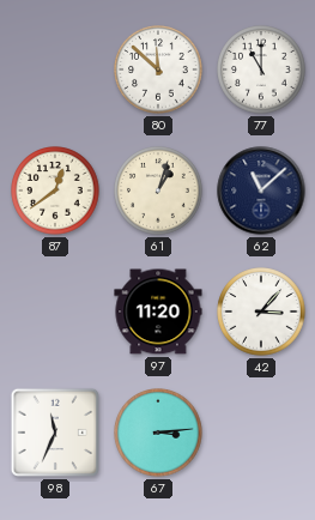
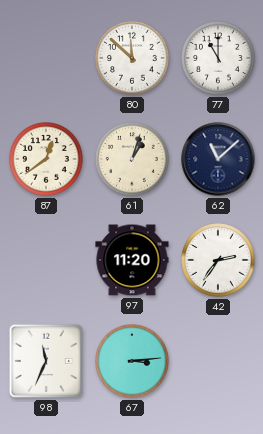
42: 3:07 -> 2:36 (218, 260)
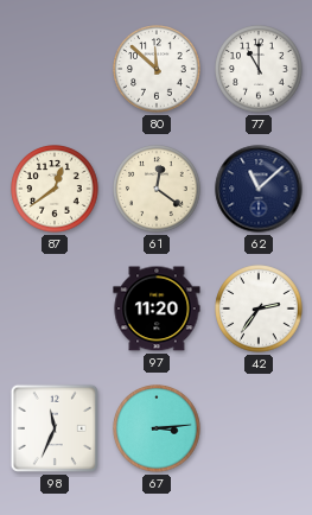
61: 1:03 -> 12:21 (157, 189)
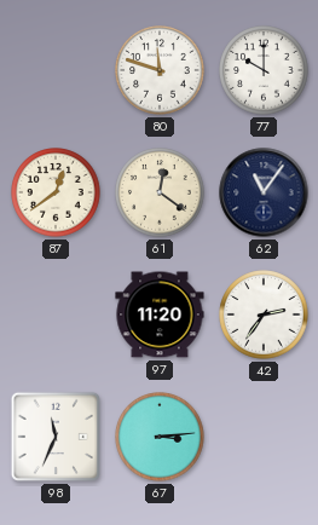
80: 11:52 -> 11:48 (160, 70)
77: 11:00 -> 10:00 (264, 70)
62: 11:08 -> 11:06 (264, 192)
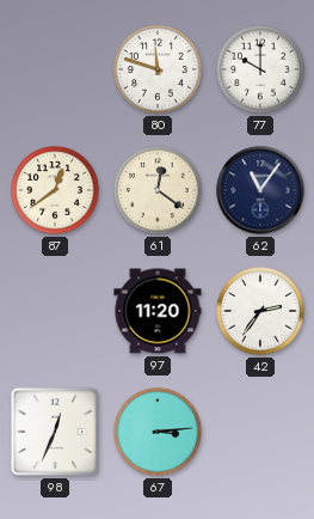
98: 11:34 -> 12:34 (55, 432)
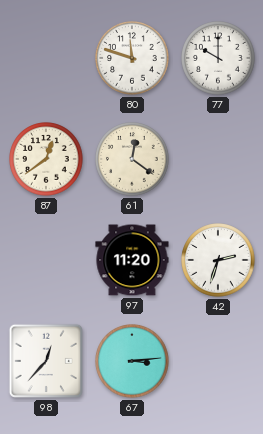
62: 11:06 -> none (260, 190)
42: 2:36 -> 2:33 (218, 260)
98: 12:34 -> 12:37 (46, 361)
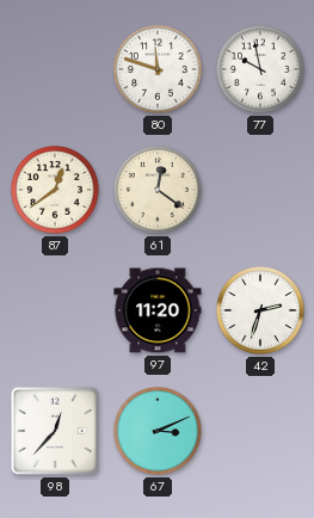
77: 10:00 -> 9:58 (260, 69)
67: 3:14 -> 3:11 (158, 431)
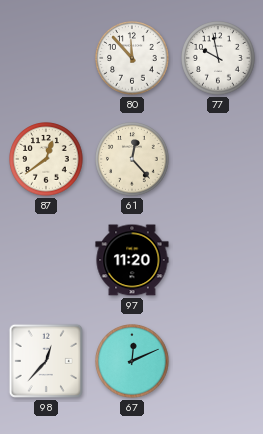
80: 11:48 -> 11:53 (132, 58)
61: 12:21 -> 12:23 (132, 159)
42: 2:33 -> none (260, 310)
67: 3:11 -> 12:11 (132, 361)
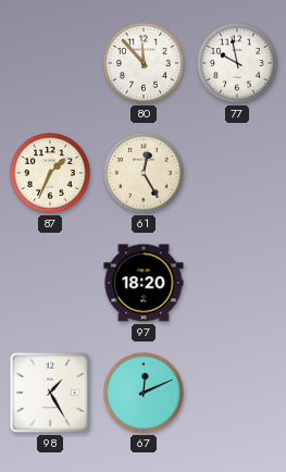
87: 12:39 -> 1:34 (50, 173)
61: 12:23 -> 12:25 (144, 173)
97: 11:20 -> 18:20 (144, 283)
98: 12:37 -> 1:25 (50, 393)
